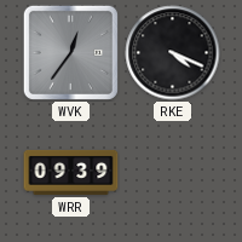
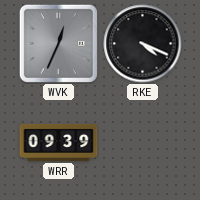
WVK: 12:36 -> 12:34 (58, 43)
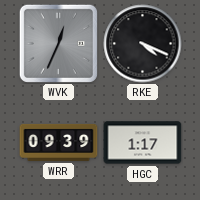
HGC: none -> 1:17 (143, 143)
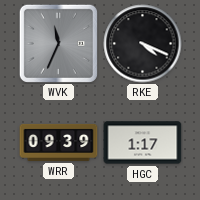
WVK: 12:34 -> 11:34 (58, 43)
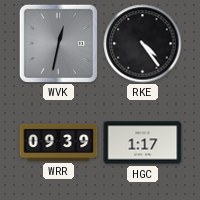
WVK: 11:34 -> 12:32 (58, 43)
RKE: 4:19 -> 4:24 (143, 44)
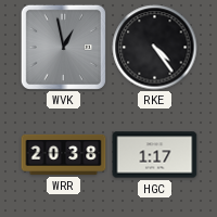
WVK: 12:32 -> 12:58 (63, 47)
WRR: 09:39 -> 20:38 (64, 154)
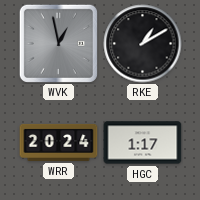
RKE: 4:24 -> 1:10 (143, 44)
WRR: 20:38 -> 20:24 (59, 142)
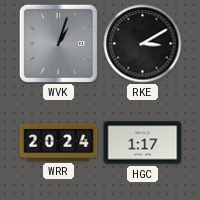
WVK: 12:58 -> 1:03 (58, 43)
RKE: 1:10 -> 3:10 (143, 44)
